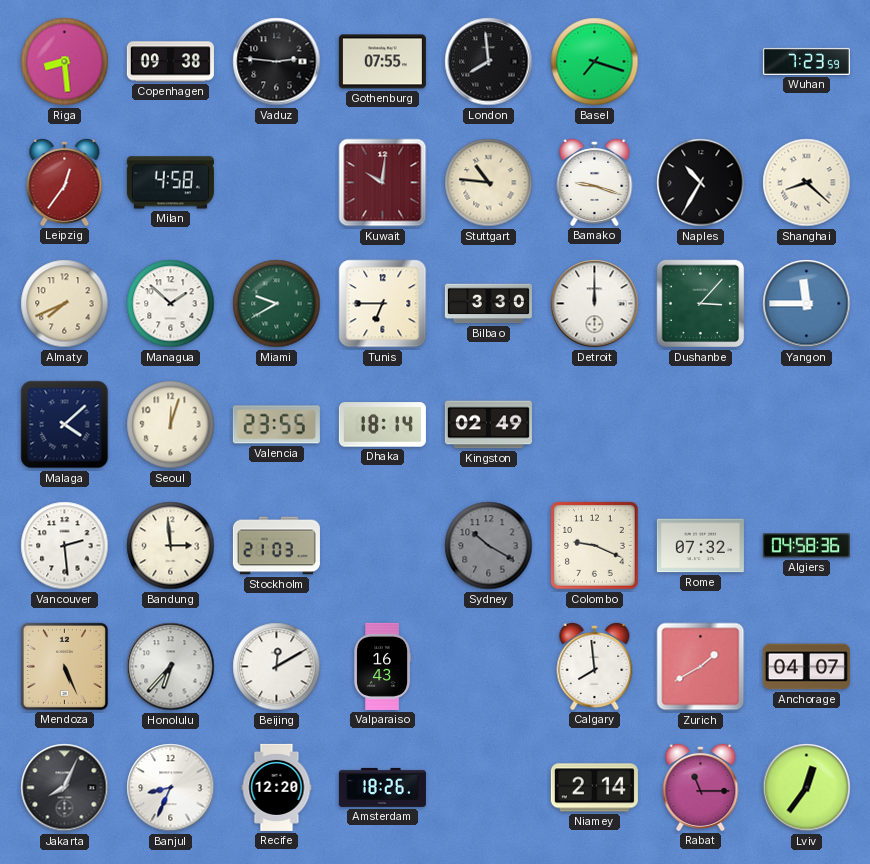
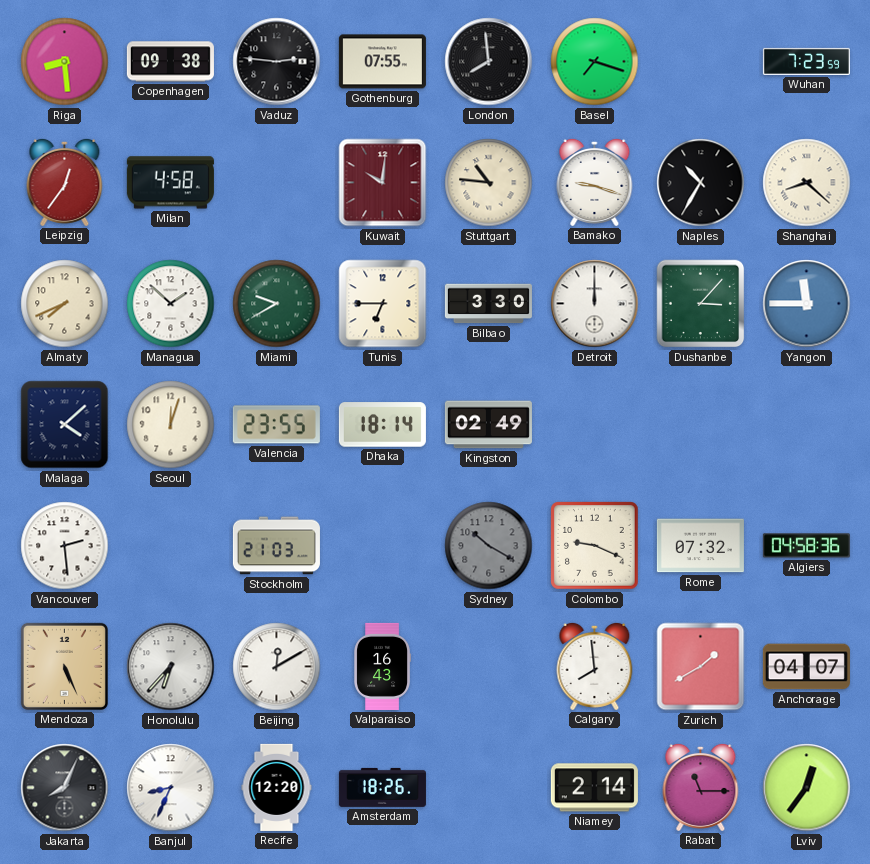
Bandung: 2:59 -> none (171, 546)
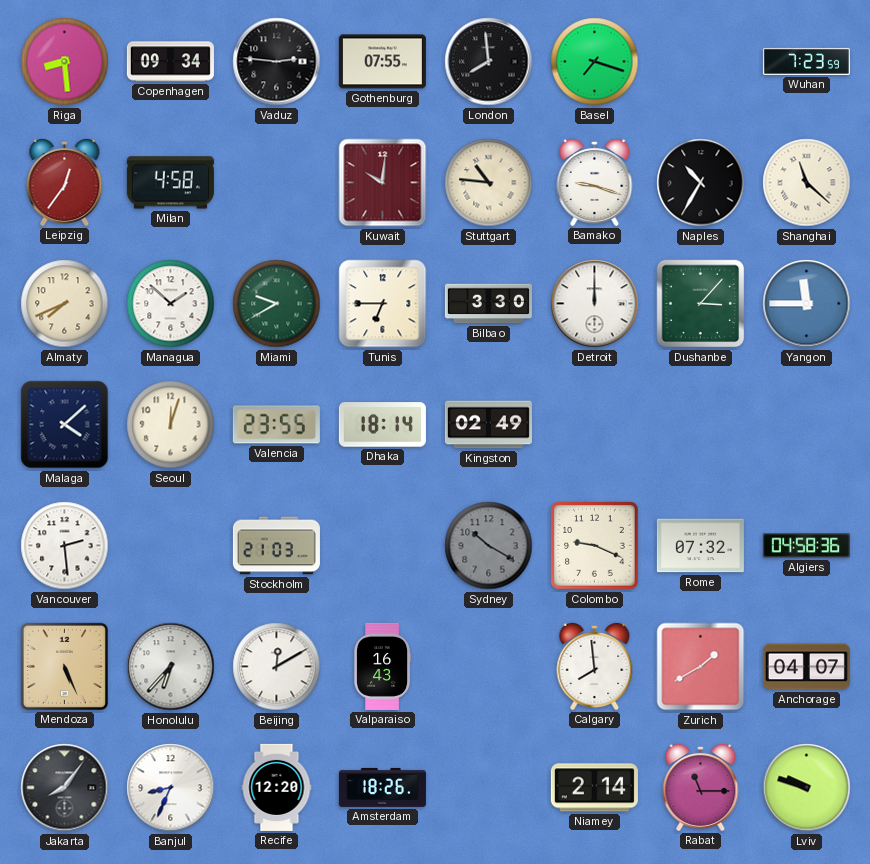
Copenhagen: 09:38 -> 09:34 (170, 62)
Shanghai: 8:22 -> 11:22 (807, 183)
Jakarta: 8:04 -> 8:06 (65, 788)
Lviv: 12:36 -> 9:48 (807, 788)
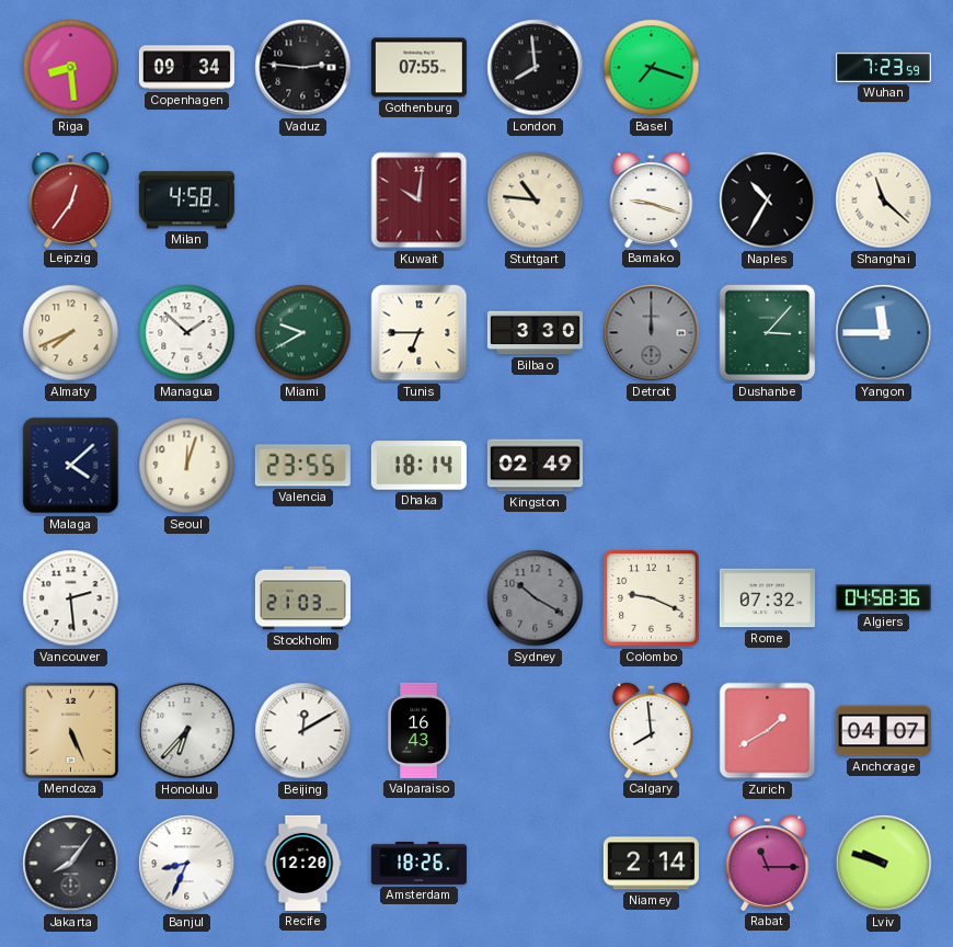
Detroit dial: white -> grey (652, 333)
